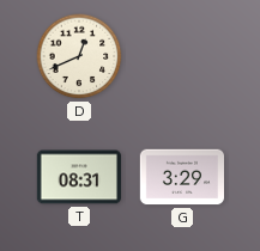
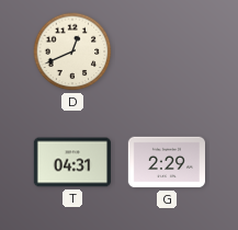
T: 08:31 -> 04:31 (71, 162)
G: 3:29 -> 2:29 (166, 162)
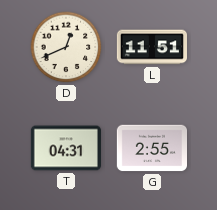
L: none -> 11:51 (151, 47)
G: 2:29 -> 2:55 (151, 148)
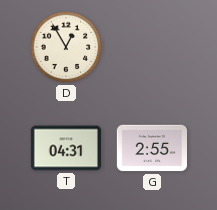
D: 12:41 -> 12:55 (66, 47)
L: 11:51 -> none (151, 47)
